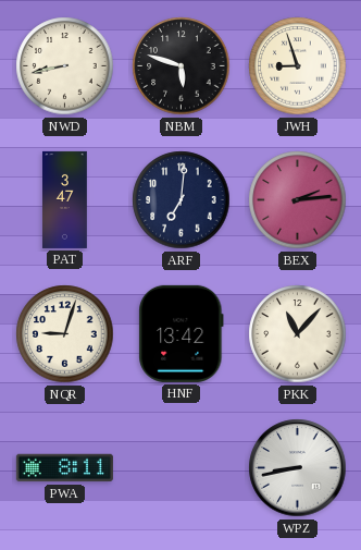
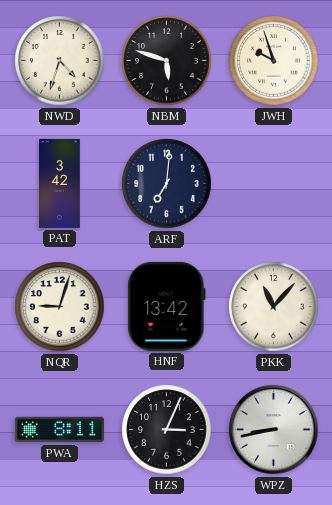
NWD: 8:43 -> 4:33 (60, 61)
JWH: 8:57 -> 9:57 (274, 61)
PAT: 3:47 -> 3:42 (60, 183)
BEX: 2:14 -> none (298, 200)
HZS: none -> 3:04 (167, 430)
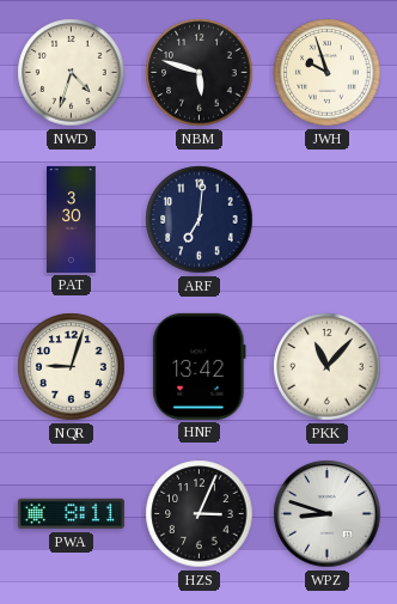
PAT: 3:42 -> 3:30 (72, 219)
WPZ: 8:43 -> 8:48 (328, 514)
